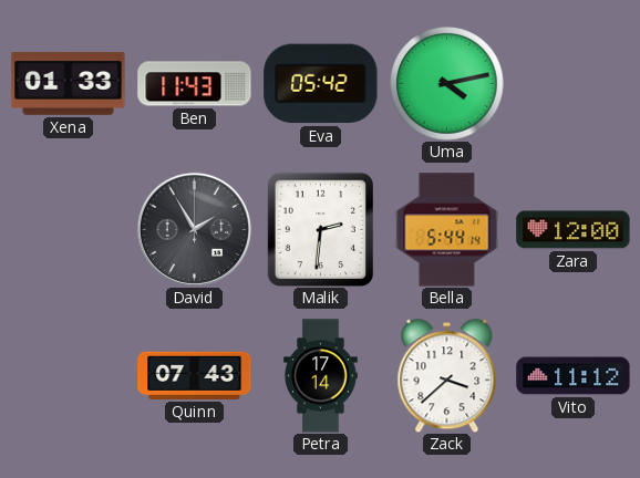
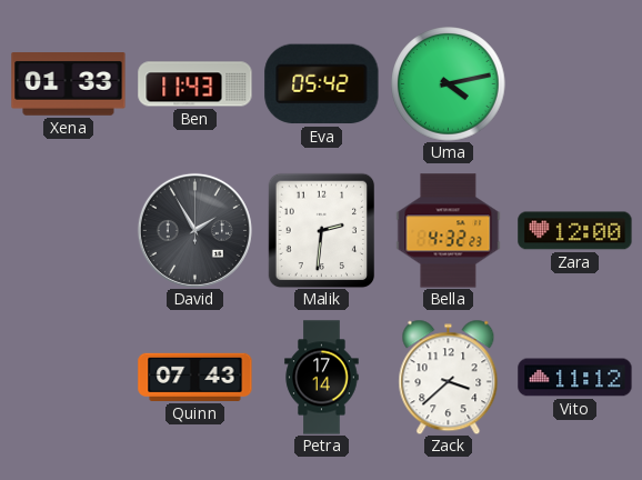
Bella: 5:44 -> 4:32 (449, 231)
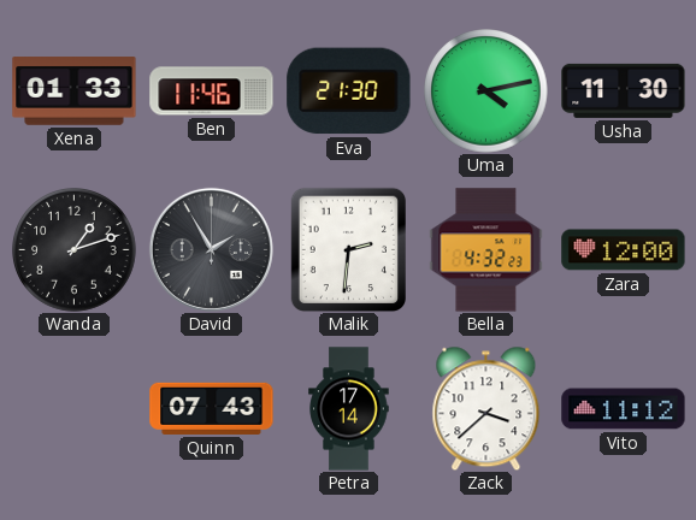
Ben: 11:43 -> 11:46 (212, 91)
Eva: 05:42 -> 21:30 (349, 91)
Usha: none -> 11:30 (624, 90)
Wanda: none -> 1:12 (75, 250)
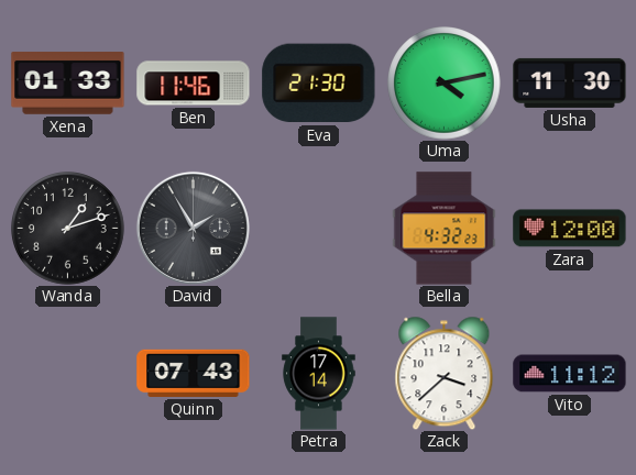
Malik: 2:31 -> none (348, 249)
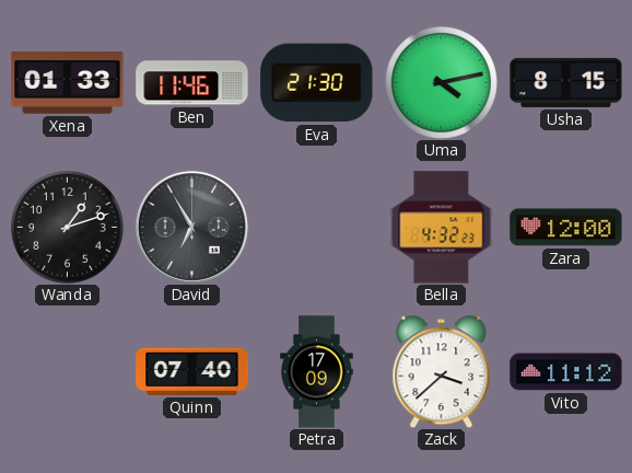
Usha: 11:30 -> 8:15 (566, 82)
David: 1:55 -> 6:55 (191, 227)
Quinn: 07:43 -> 07:40 (192, 371)
Petra: 17:14 -> 17:09 (317, 372)
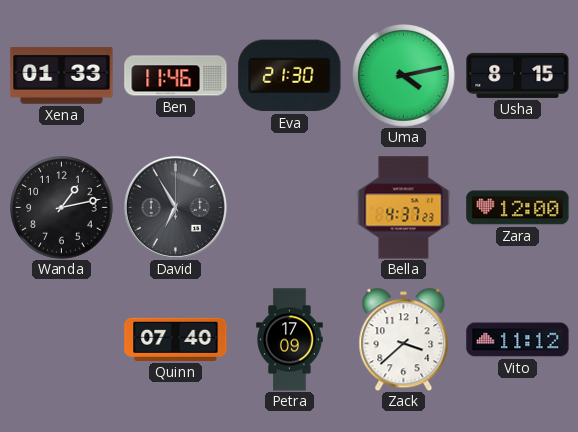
Wanda: 1:12 -> 1:13 (62, 208)
Bella: 4:32 -> 4:37 (404, 208)
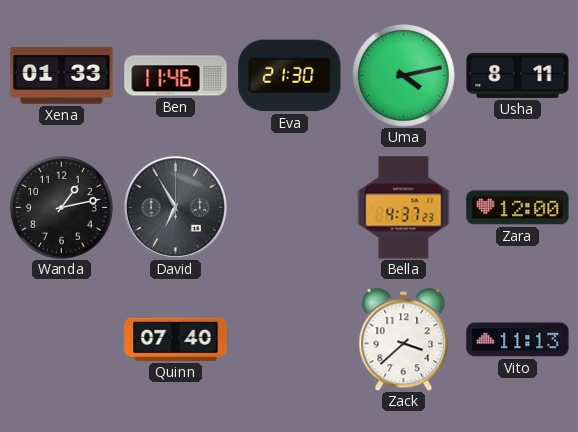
Usha: 8:15 -> 8:11 (518, 75)
Petra: 17:09 -> none (290, 340)
Vito: 11:12 -> 11:13 (518, 340)
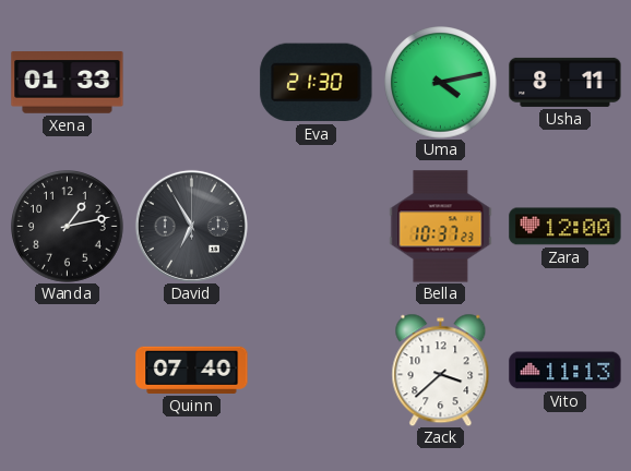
Ben: 11:46 -> none (176, 76)
Bella: 4:37 -> 10:37 (441, 227)
